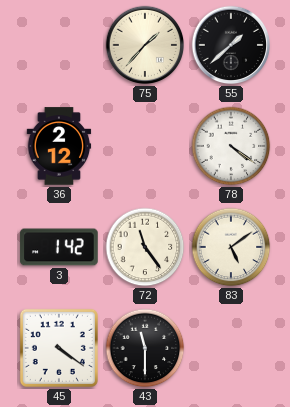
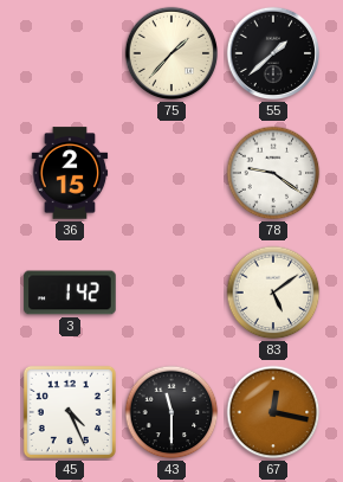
36: 2:12 -> 2:15 (70, 173)
78: 4:21 -> 9:21 (273, 173)
72: 11:24 -> none (145, 247)
45: 4:21 -> 4:26 (70, 412)
67: none -> 12:17 (273, 412)
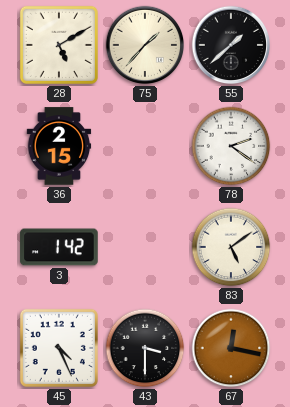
28: none -> 5:10 (59, 45)
78: 9:21 -> 2:21 (231, 146)
43: 11:30 -> 3:30 (145, 348)
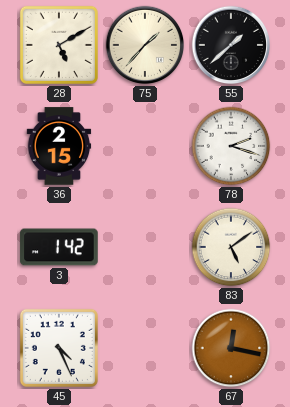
78: 2:21 -> 2:18 (231, 146)
43: 3:30 -> none (145, 348)
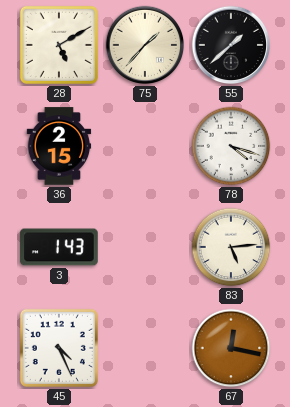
78: 2:18 -> 4:18 (231, 146)
3: 1:42 -> 1:43 (59, 247)
83: 5:09 -> 5:14 (231, 247)
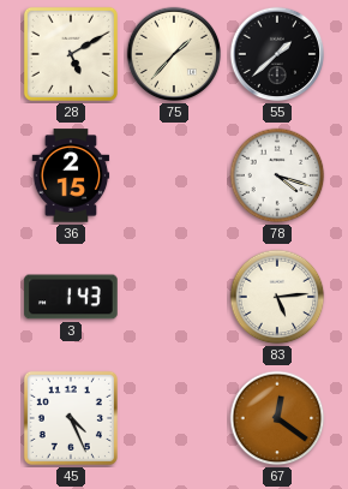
67: 12:17 -> 12:21 (277, 418)
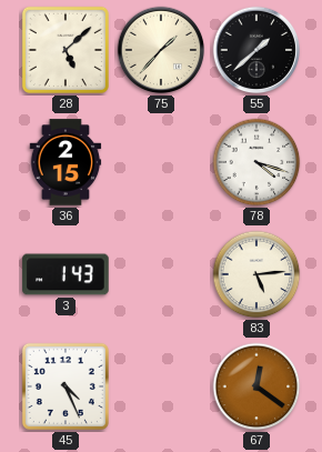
28: 5:10 -> 5:08 (66, 50)
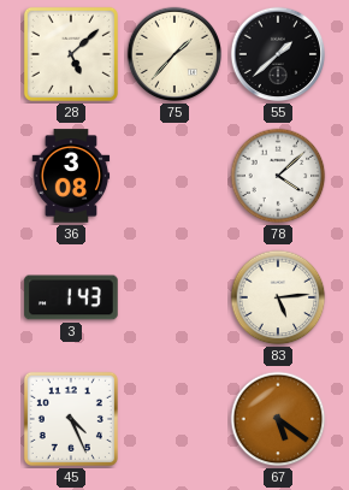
36: 2:15 -> 3:08 (71, 176)
78: 4:18 -> 4:08 (278, 176)
67: 12:21 -> 5:21 (278, 419)
